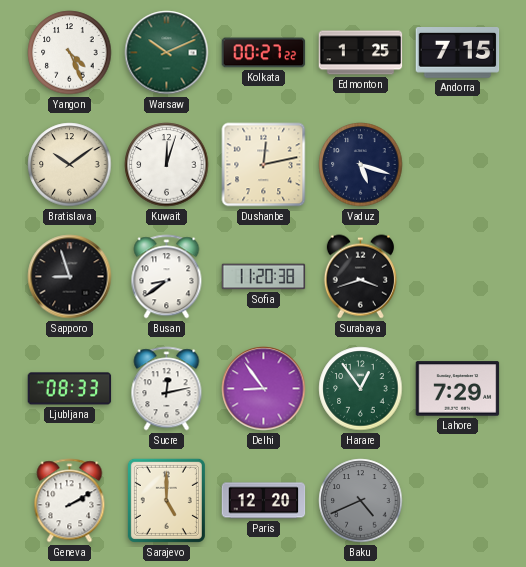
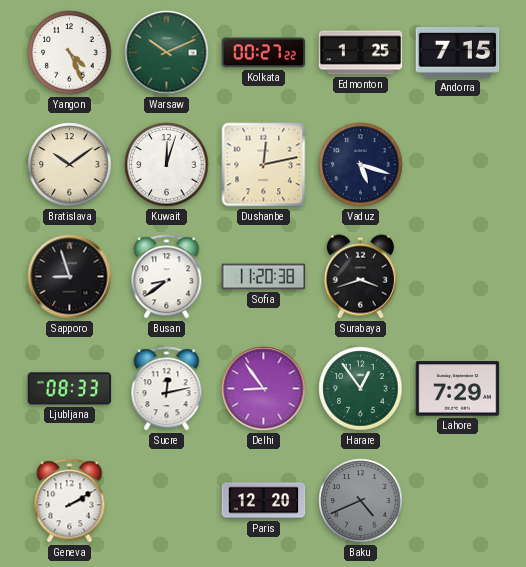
Sarajevo: 5:00 -> none (166, 500)
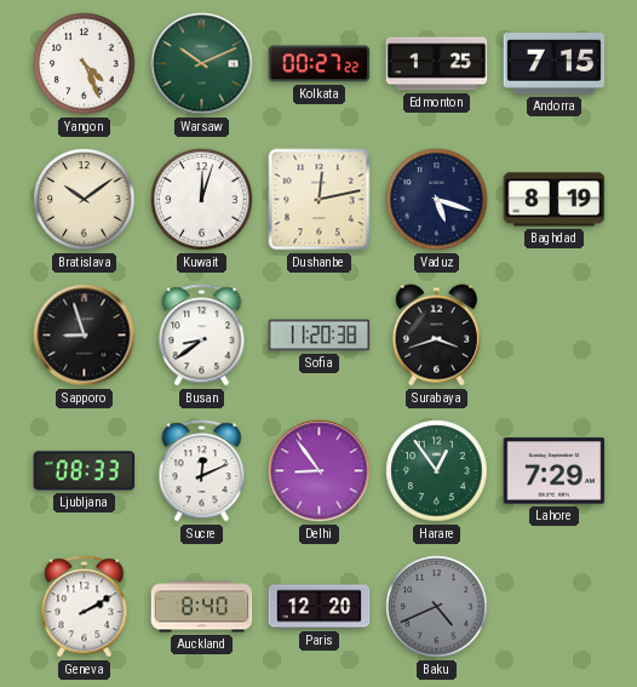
Baghdad: none -> 8:19 (555, 200)
Sucre: 12:13 -> 12:11 (202, 471)
Auckland: none -> 8:40 (202, 607)
